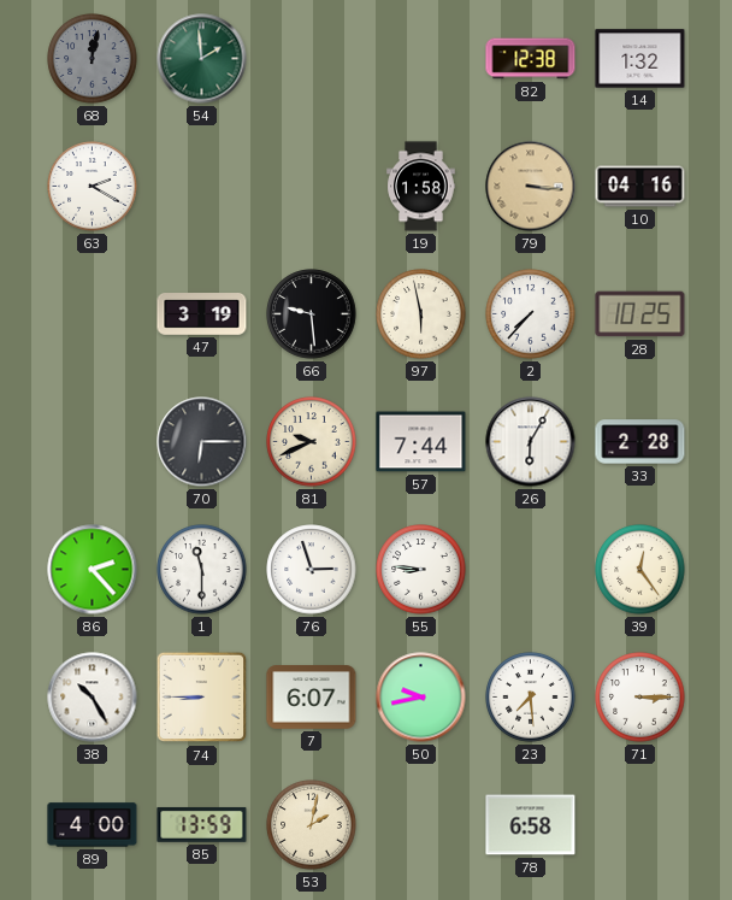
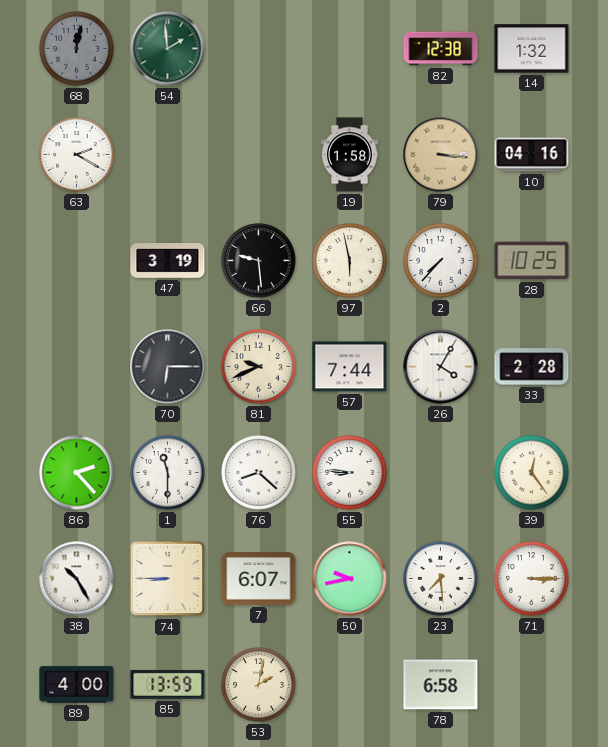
26: 6:05 -> 4:05 (441, 367)
76: 2:57 -> 8:22 (259, 473)
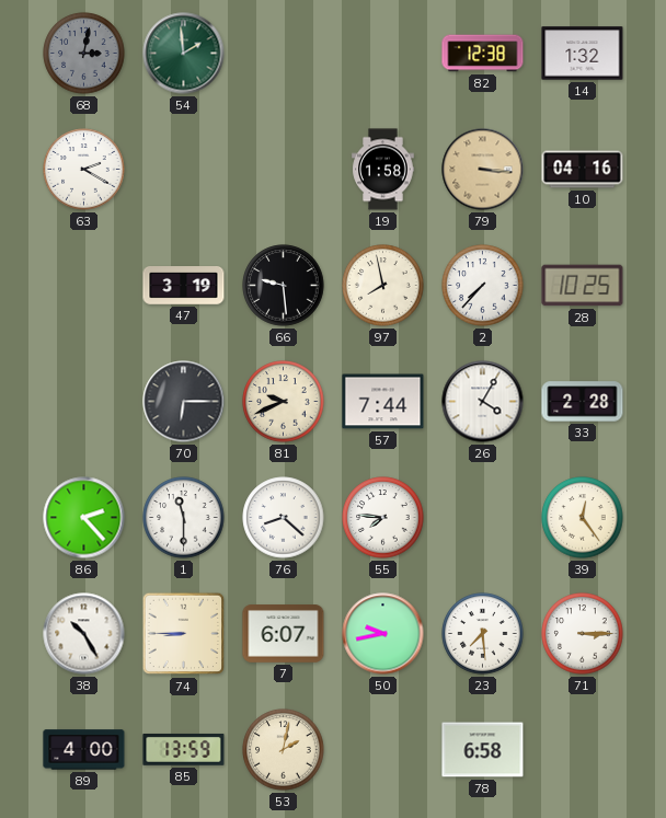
68: 12:02 -> 3:02 (84, 54)
97: 5:58 -> 7:58 (383, 286)
55: 8:46 -> 7:46 (383, 518)
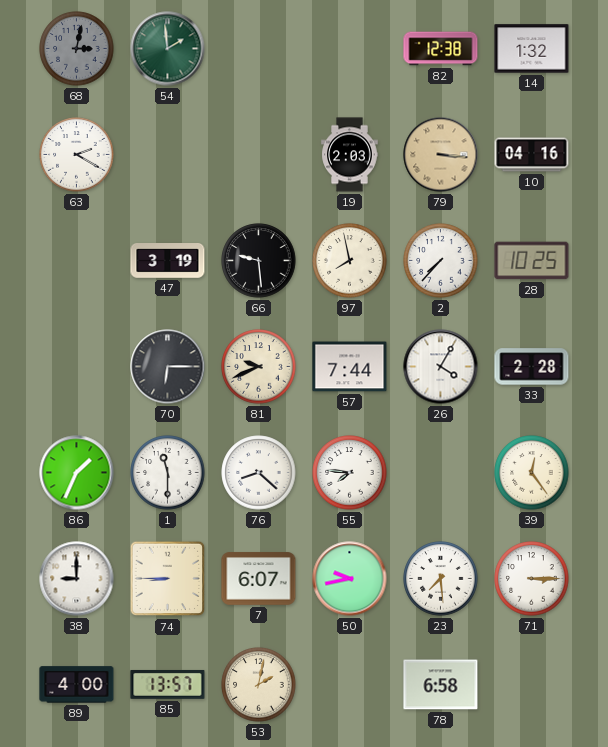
19: 1:58 -> 2:03 (350, 155)
86: 2:23 -> 1:34 (77, 473)
38: 10:25 -> 9:00 (77, 579)
85: 13:59 -> 13:57 (168, 684)
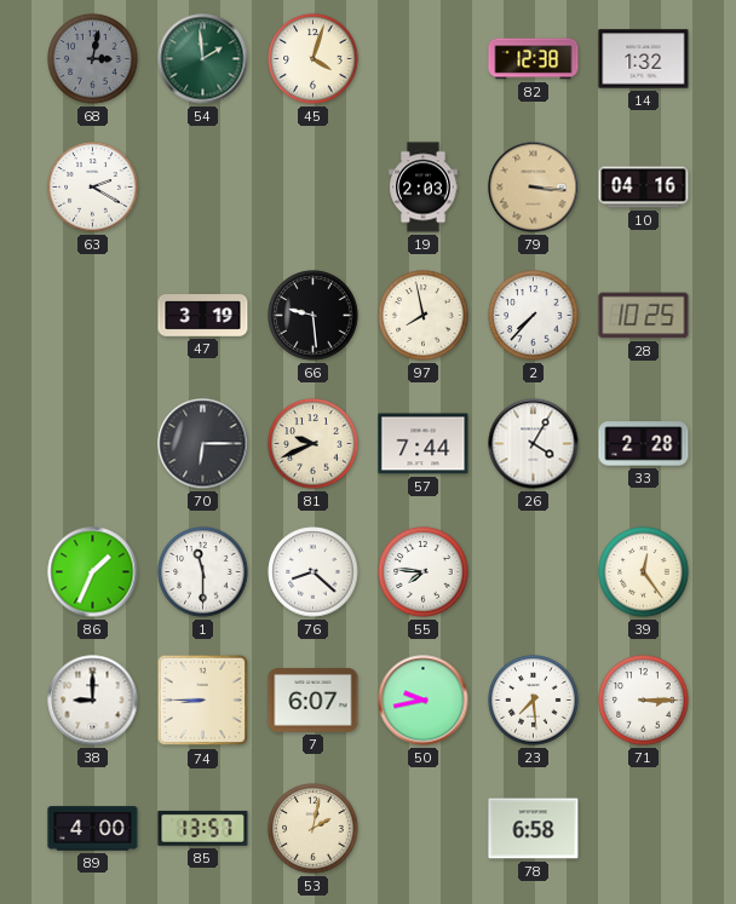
45: none -> 4:03 (314, 59)
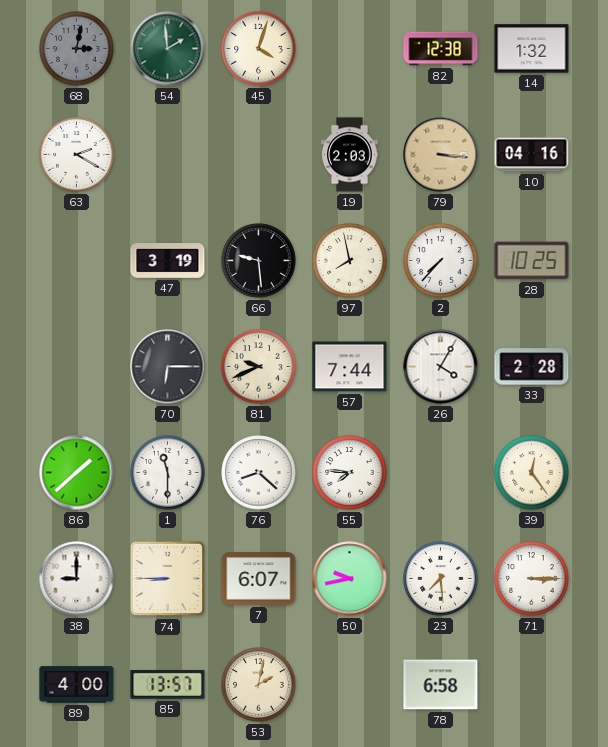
86: 1:34 -> 1:38 (77, 473)
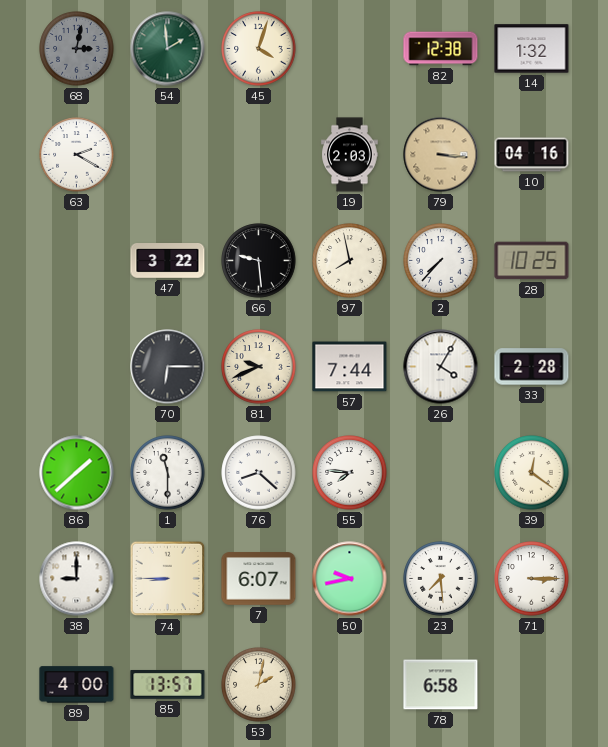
47: 3:19 -> 3:22 (168, 261)
39: 12:24 -> 12:21 (532, 473)
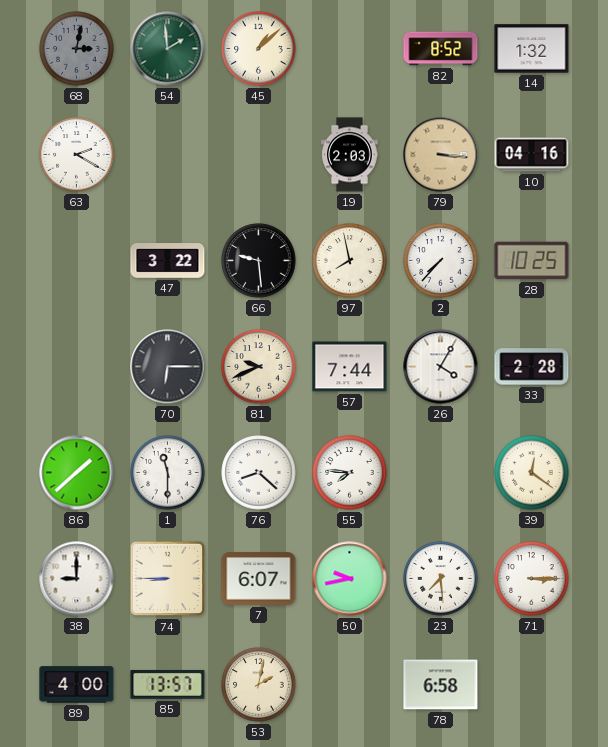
45: 4:03 -> 1:08 (259, 49)
82: 12:38 -> 8:52 (441, 49)
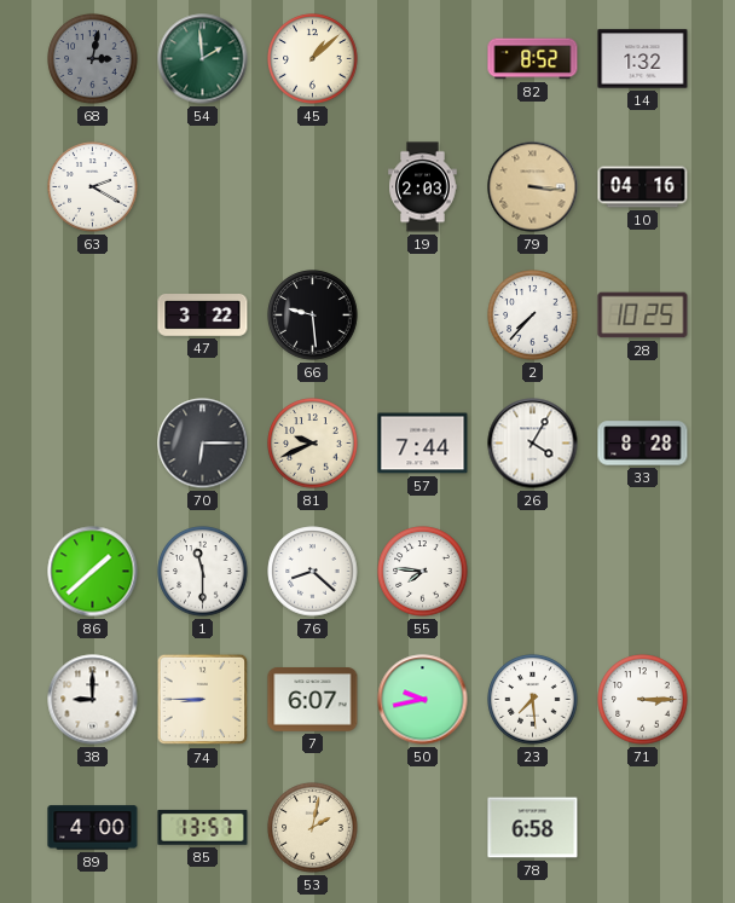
97: 7:58 -> none (350, 261)
33: 2:28 -> 8:28 (643, 444)
39: 12:21 -> none (532, 473)
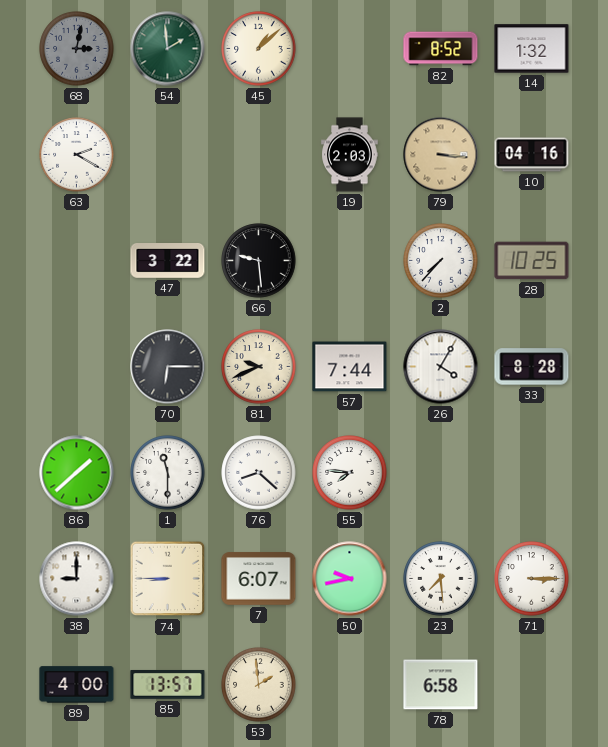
53: 2:02 -> 1:59 (259, 685)
